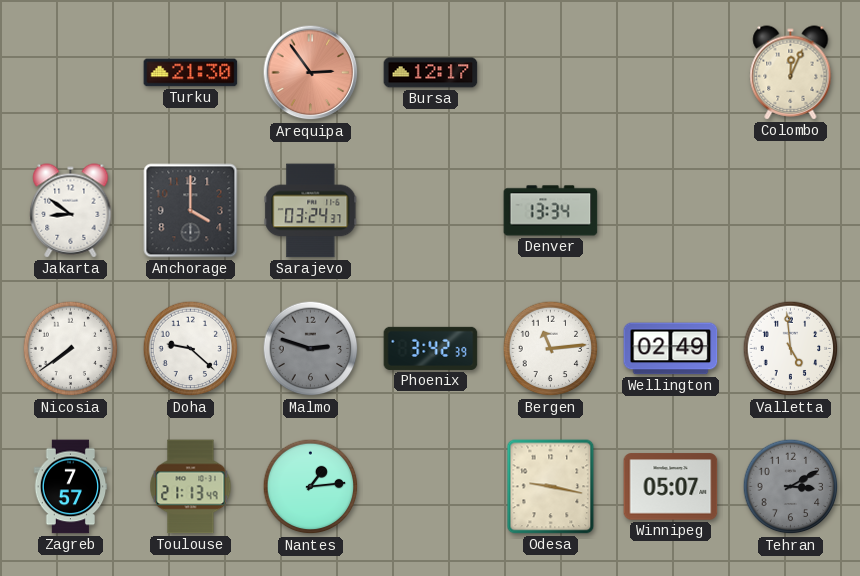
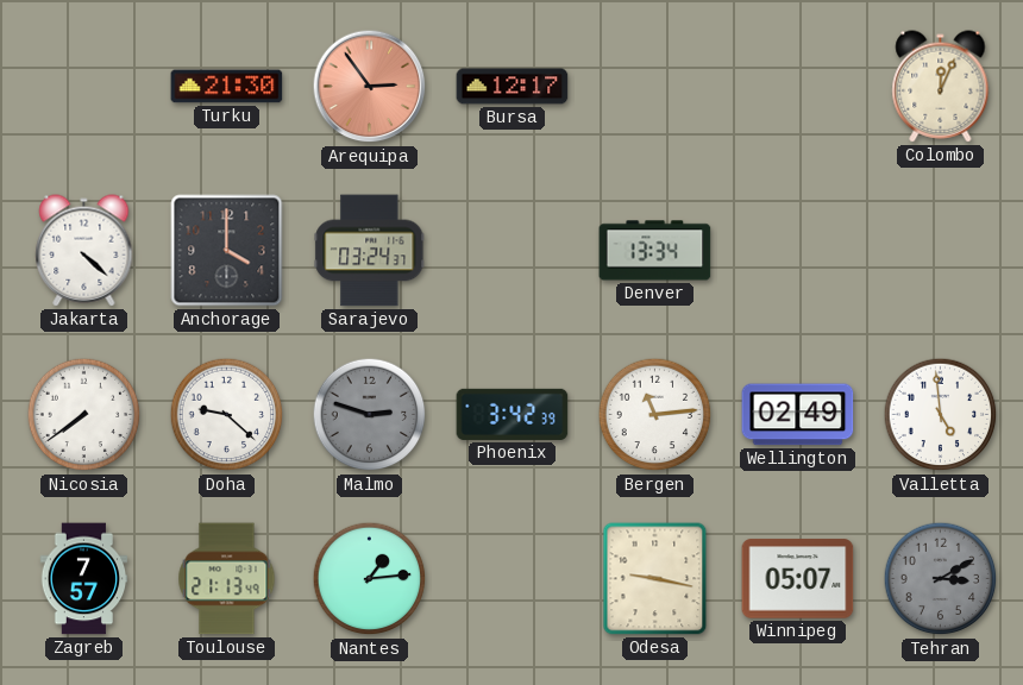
Jakarta: 8:51 -> 4:22 (84, 251)
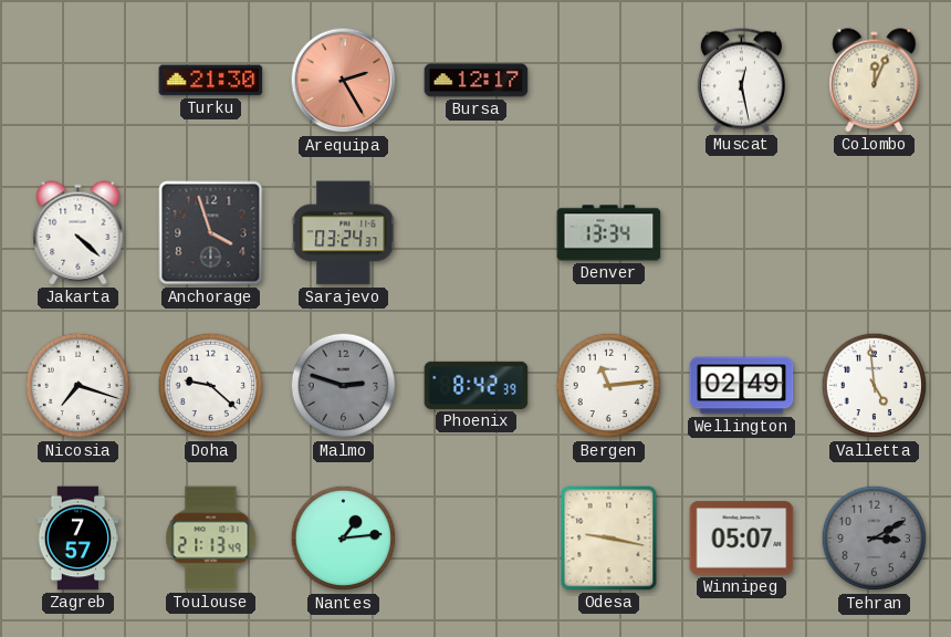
Arequipa: 2:54 -> 2:25 (344, 81)
Muscat: none -> 12:28 (741, 81)
Anchorage: 4:00 -> 3:57 (211, 233)
Nicosia: 7:39 -> 7:18 (79, 386)
Phoenix: 3:42 -> 8:42 (477, 385)
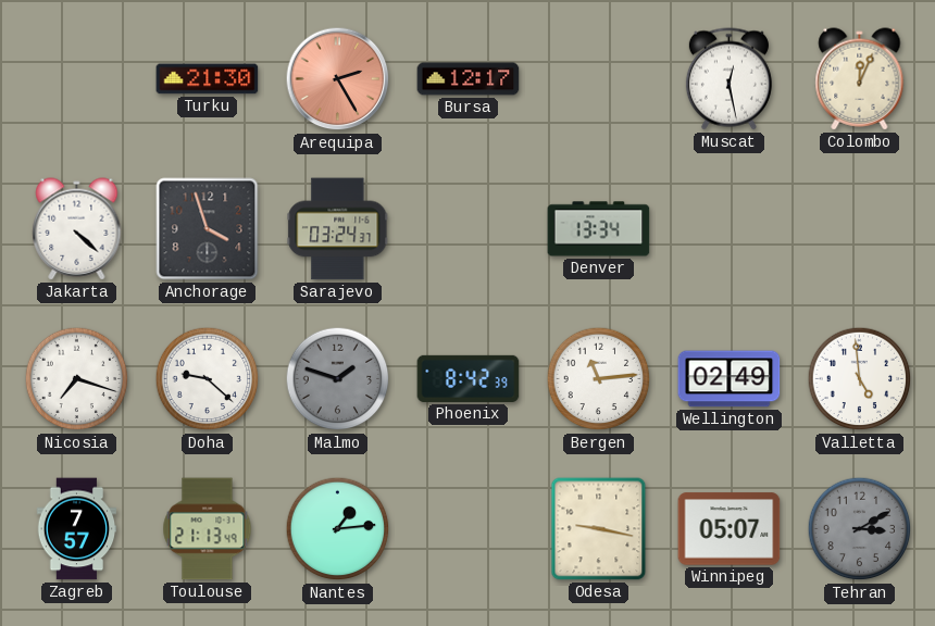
Malmo: 2:48 -> 1:48 (338, 379)
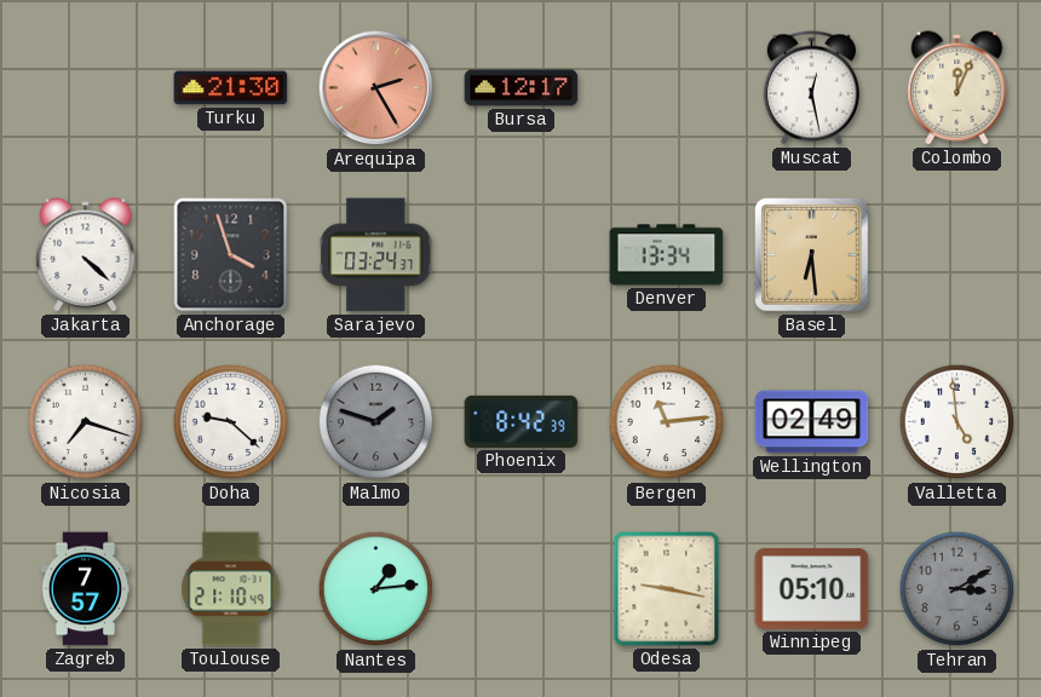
Basel: none -> 6:29 (812, 255)
Toulouse: 21:13 -> 21:10 (231, 589)
Winnipeg: 05:07 -> 05:10 (812, 589)
